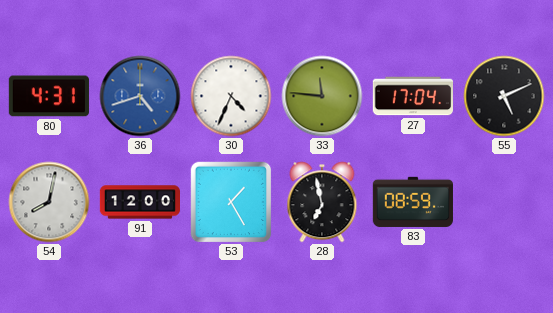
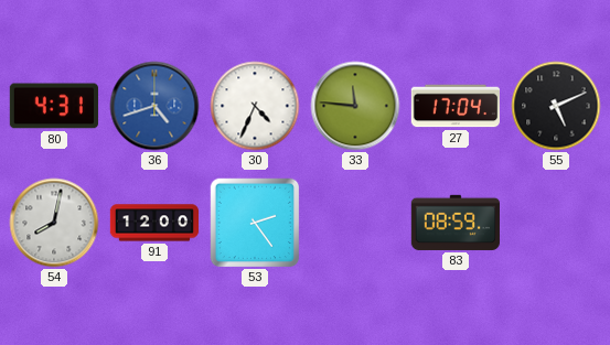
53: 1:25 -> 2:24 (255, 223)
28: 6:58 -> none (322, 202)
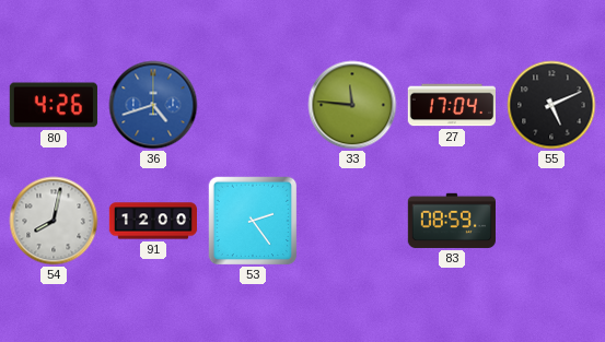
80: 4:31 -> 4:26 (54, 105)
30: 4:34 -> none (255, 106)
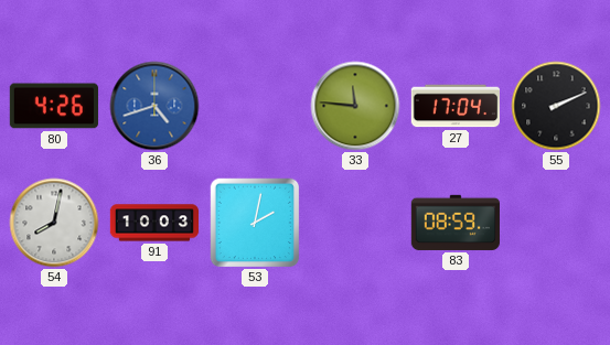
55: 5:11 -> 2:11 (556, 106)
91: 12:00 -> 10:03 (153, 223)
53: 2:24 -> 2:02 (255, 223)
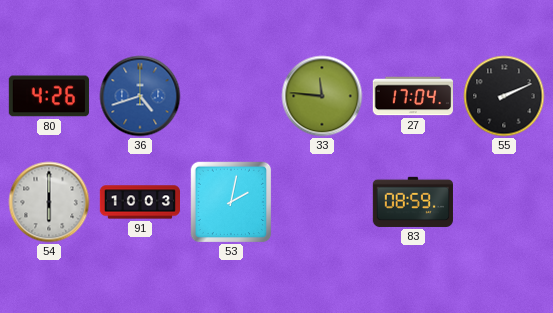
54: 8:02 -> 6:00 (49, 202)
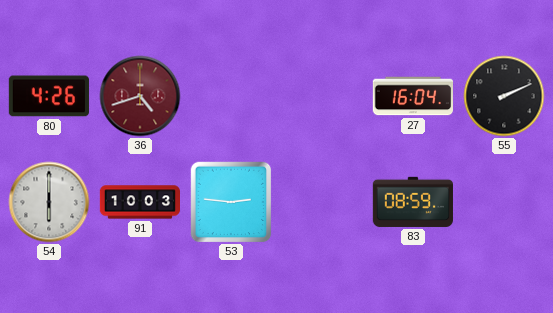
36 dial: blue -> burgundy (140, 96)
33: 11:46 -> none (322, 96)
27: 17:04 -> 16:04 (412, 96)
53: 2:02 -> 2:46 (231, 202)
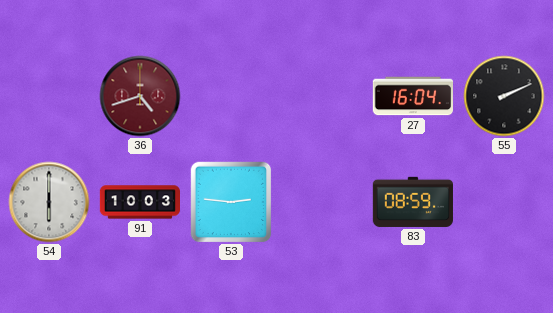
80: 4:26 -> none (49, 96)
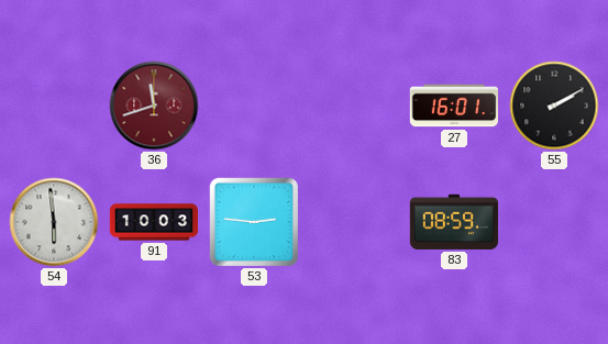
36: 4:42 -> 11:42 (154, 106)
27: 16:04 -> 16:01 (453, 106)
55: 2:11 -> 2:10 (554, 106)
54: 6:00 -> 5:59 (54, 222)
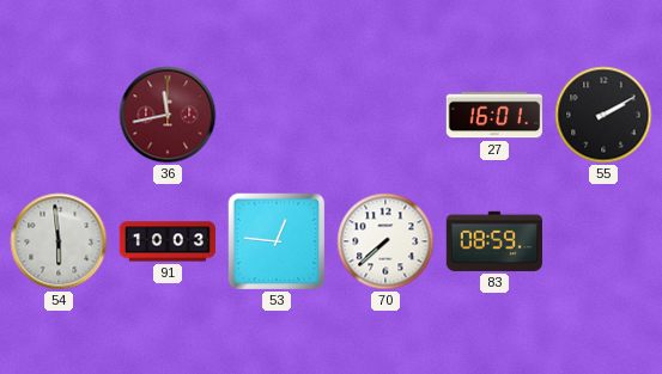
36: 11:42 -> 11:43 (168, 115)
53: 2:46 -> 12:46 (277, 241)
70: none -> 7:38 (385, 241)
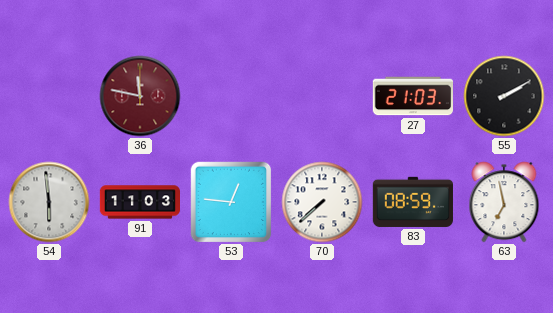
36: 11:43 -> 11:47 (140, 96)
27: 16:01 -> 21:03 (412, 96)
91: 10:03 -> 11:03 (139, 202)
63: none -> 6:58 (504, 202)
